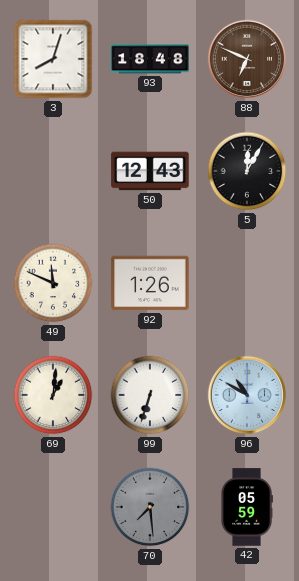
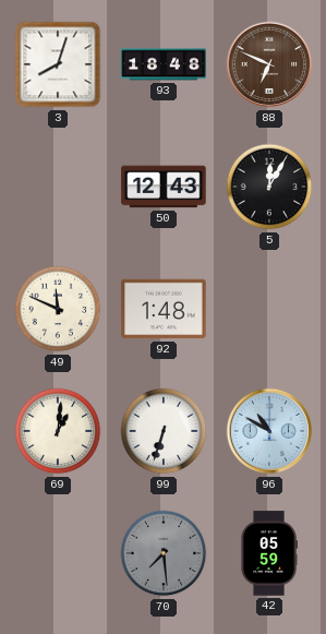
92: 1:26 -> 1:48 (164, 309)
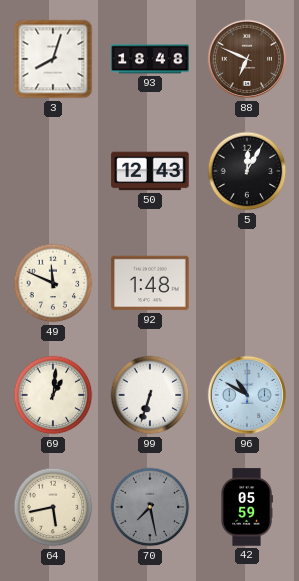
64: none -> 5:43 (53, 507)
70: 7:29 -> 7:28 (150, 507)
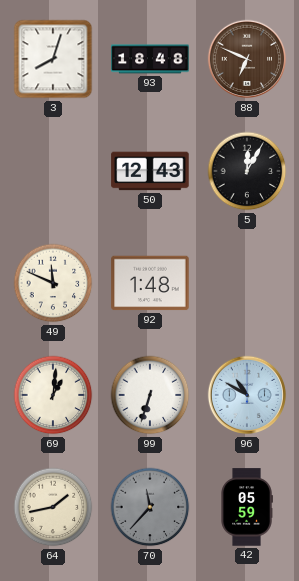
64: 5:43 -> 1:43 (53, 507)
70: 7:28 -> 11:37 (150, 507)
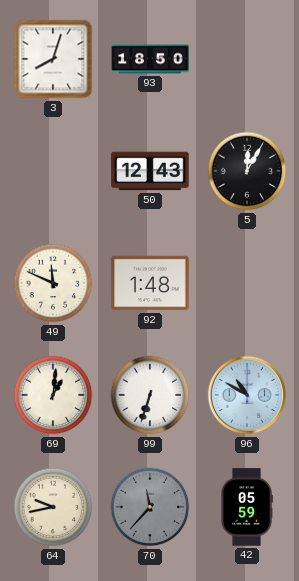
93: 18:48 -> 18:50 (150, 59)
88: 6:49 -> none (247, 59)
64: 1:43 -> 9:43 (53, 507)
